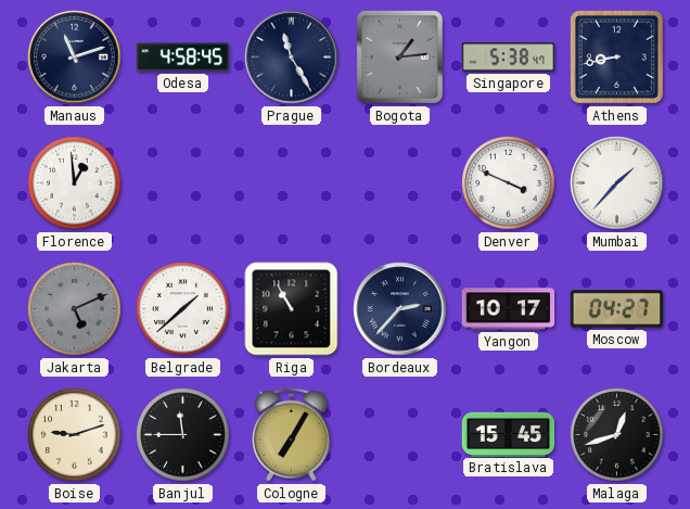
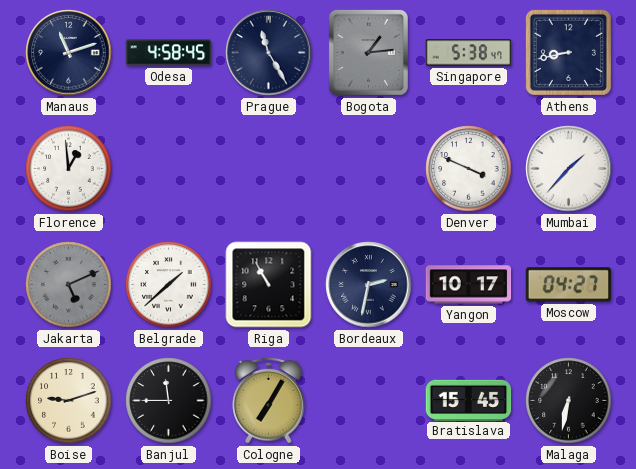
Bordeaux: 2:37 -> 2:32 (369, 285)
Malaga: 12:42 -> 6:32 (569, 401)
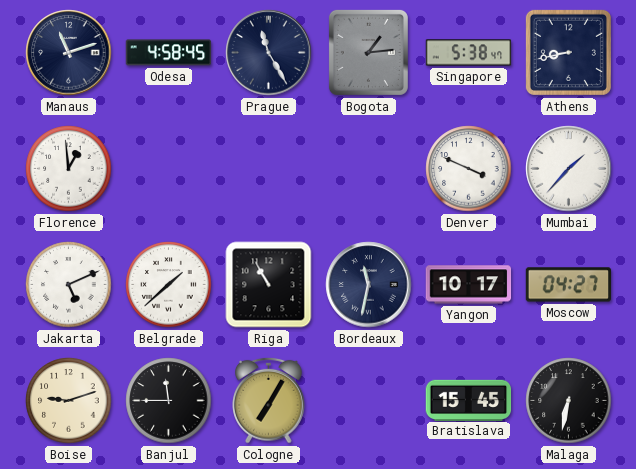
Jakarta dial: grey -> white (69, 285)
Bordeaux: 2:32 -> 11:32 (369, 285)
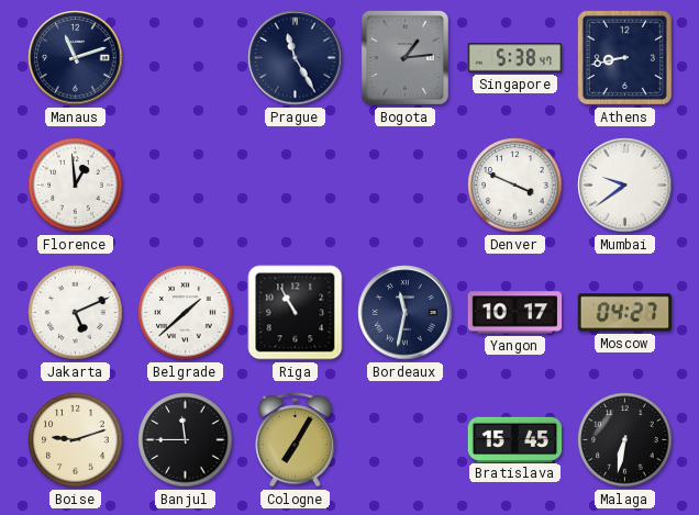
Odesa: 4:58 -> none (169, 53)
Mumbai: 1:37 -> 9:39 (625, 186)
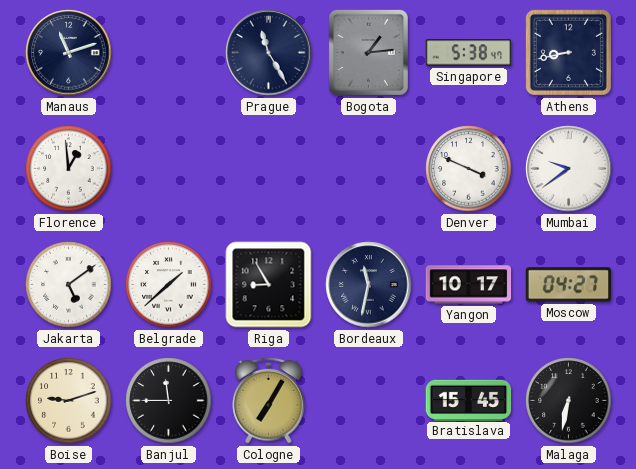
Jakarta: 5:11 -> 5:09 (69, 285)
Riga: 10:55 -> 8:55 (269, 285)
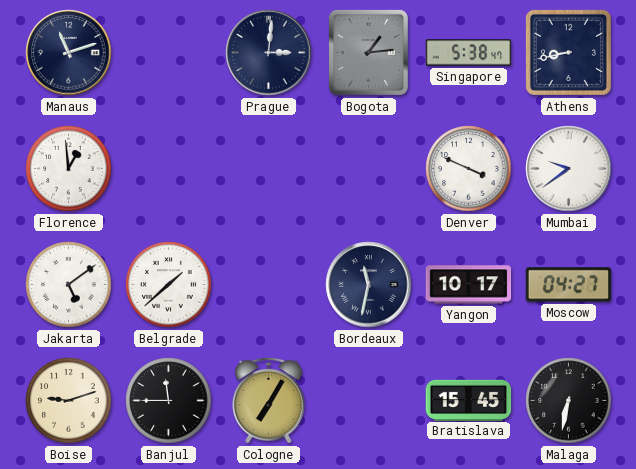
Prague: 11:25 -> 3:01 (269, 53)
Riga: 8:55 -> none (269, 285)
